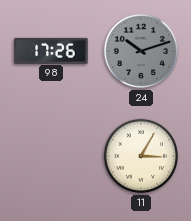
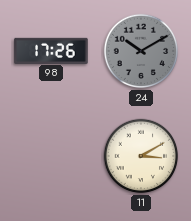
24: 10:12 -> 10:10 (141, 51)
11: 3:05 -> 3:10 (141, 156)
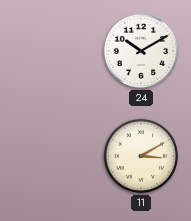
98: 17:26 -> none (51, 50)
24 dial: grey -> white (141, 51)
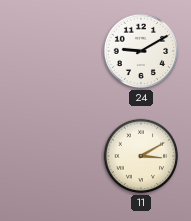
24: 10:10 -> 9:10 (141, 51)
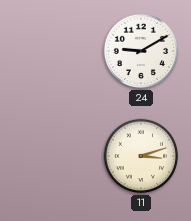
11: 3:10 -> 3:12 (141, 156)
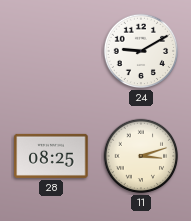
28: none -> 08:25 (51, 156)
